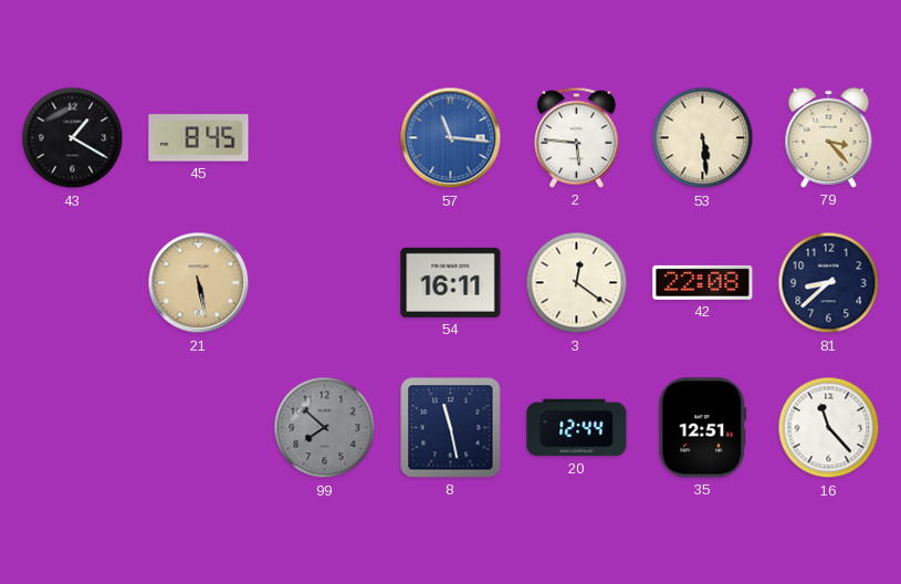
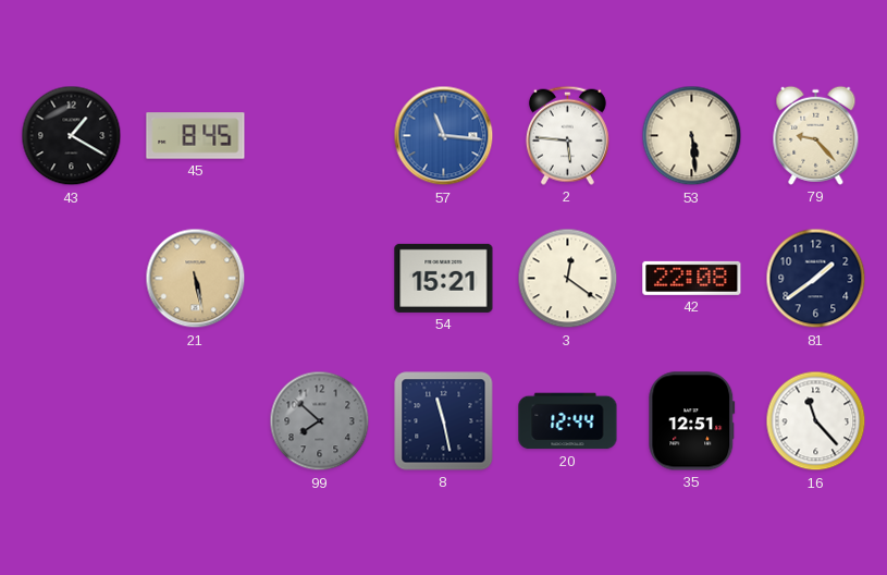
79: 3:23 -> 9:23 (816, 135)
54: 16:11 -> 15:21 (444, 278)
81: 8:38 -> 1:39 (816, 279)
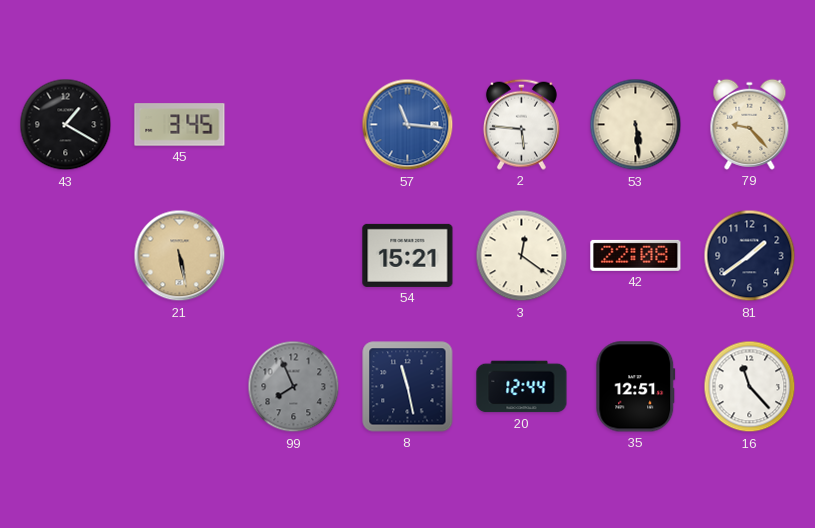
45: 8:45 -> 3:45 (180, 125)
99: 7:52 -> 7:56 (294, 387)
